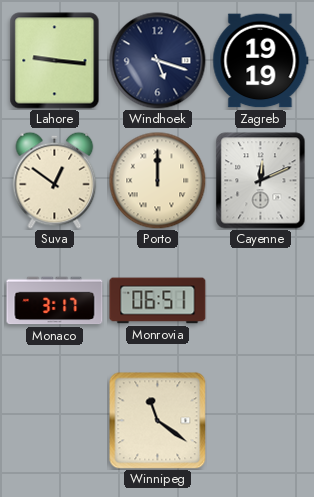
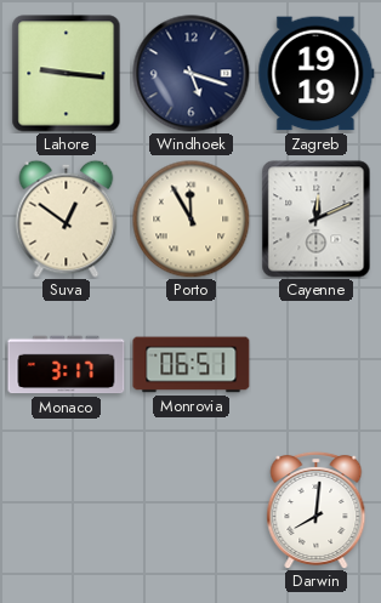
Porto: 12:00 -> 11:55 (190, 218)
Winnipeg: 11:21 -> none (158, 421)
Darwin: none -> 8:01 (317, 510)
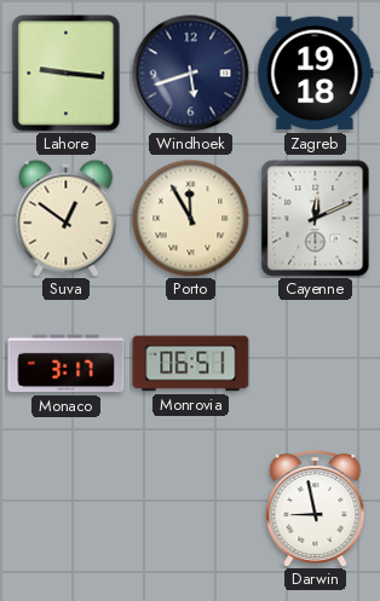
Windhoek: 5:18 -> 5:42 (191, 74)
Zagreb: 19:19 -> 19:18 (316, 74)
Darwin: 8:01 -> 8:58 (316, 508)
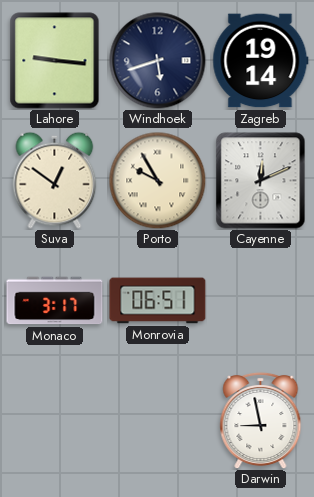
Zagreb: 19:18 -> 19:14 (261, 61)
Porto: 11:55 -> 9:55 (157, 180)
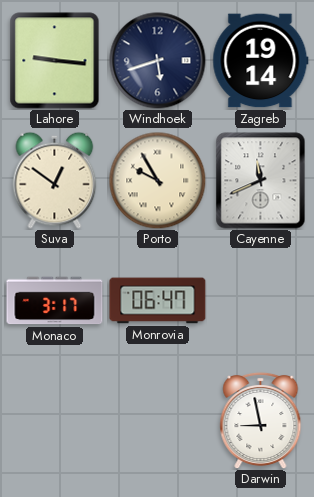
Cayenne: 12:11 -> 11:41 (261, 181)
Monrovia: 06:51 -> 06:47 (158, 301)
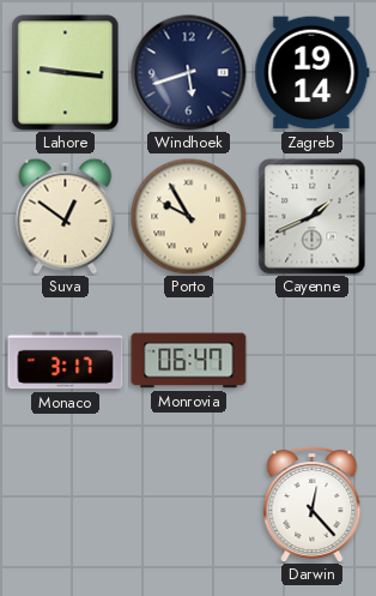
Cayenne: 11:41 -> 1:41 (313, 217)
Darwin: 8:58 -> 12:23 (313, 504)
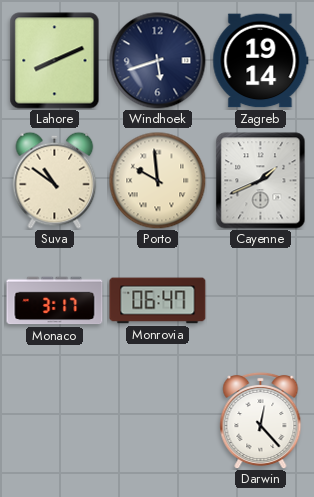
Lahore: 9:16 -> 8:11 (55, 61)
Suva: 12:51 -> 10:51 (55, 180)
Porto: 9:55 -> 9:59 (157, 180)
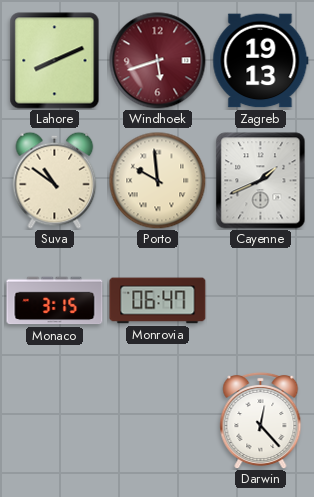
Windhoek dial: navy -> burgundy (158, 61)
Zagreb: 19:14 -> 19:13 (261, 61)
Monaco: 3:17 -> 3:15 (55, 301)
